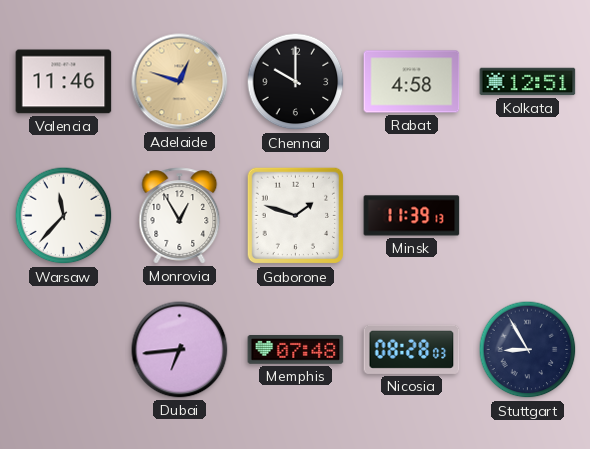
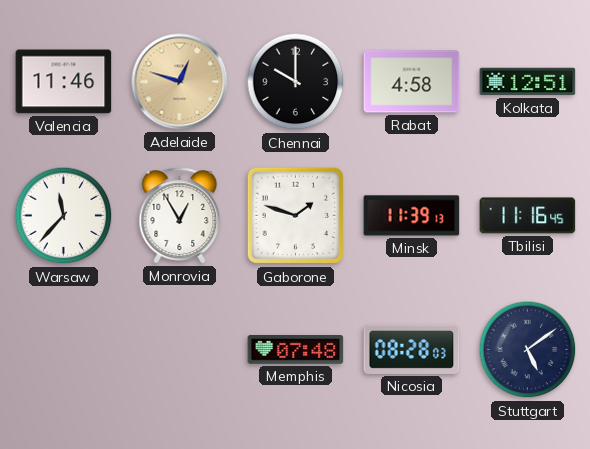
Tbilisi: none -> 11:16 (528, 216)
Dubai: 6:44 -> none (180, 350)
Stuttgart: 8:55 -> 5:09 (528, 350)
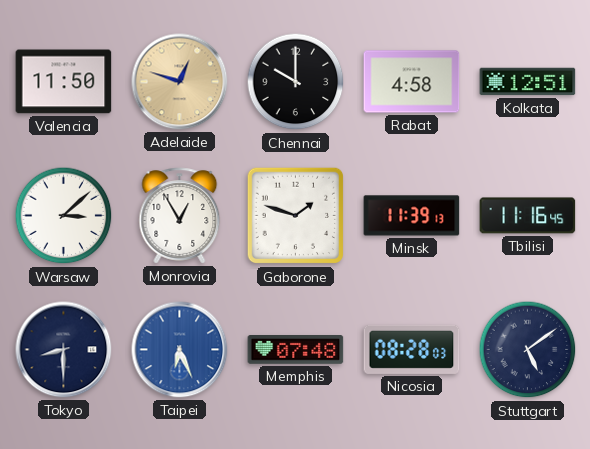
Valencia: 11:46 -> 11:50 (64, 82)
Warsaw: 11:37 -> 3:08 (64, 216)
Tokyo: none -> 8:30 (64, 350)
Taipei: none -> 6:26 (180, 350)
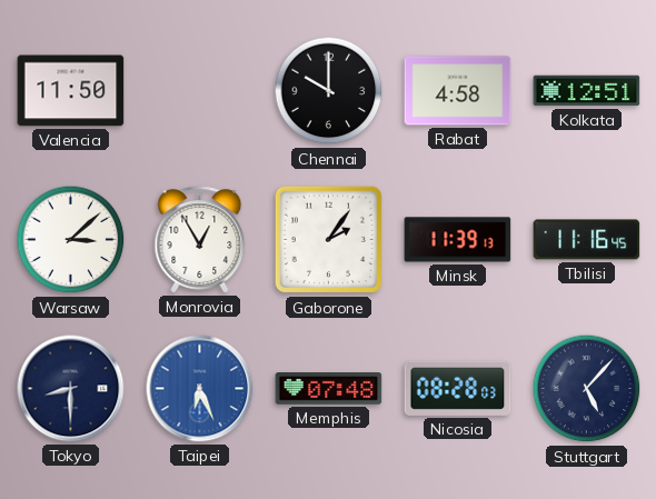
Adelaide: 12:48 -> none (180, 82)
Gaborone: 1:48 -> 2:06 (329, 240)
Stuttgart: 5:09 -> 5:07 (587, 389)
